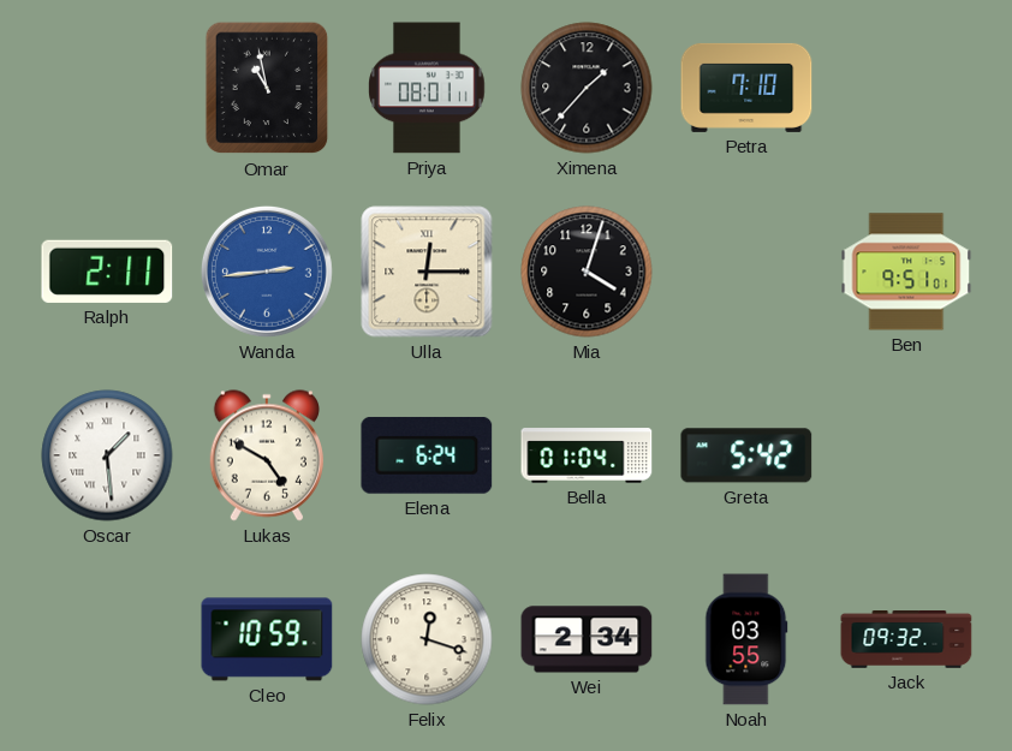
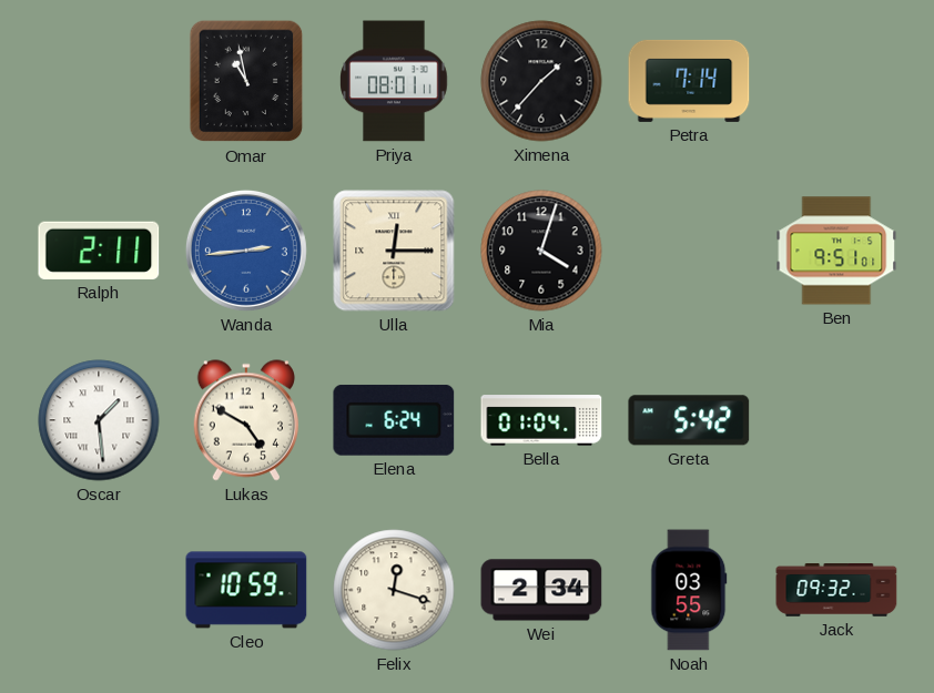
Petra: 7:10 -> 7:14 (689, 81)
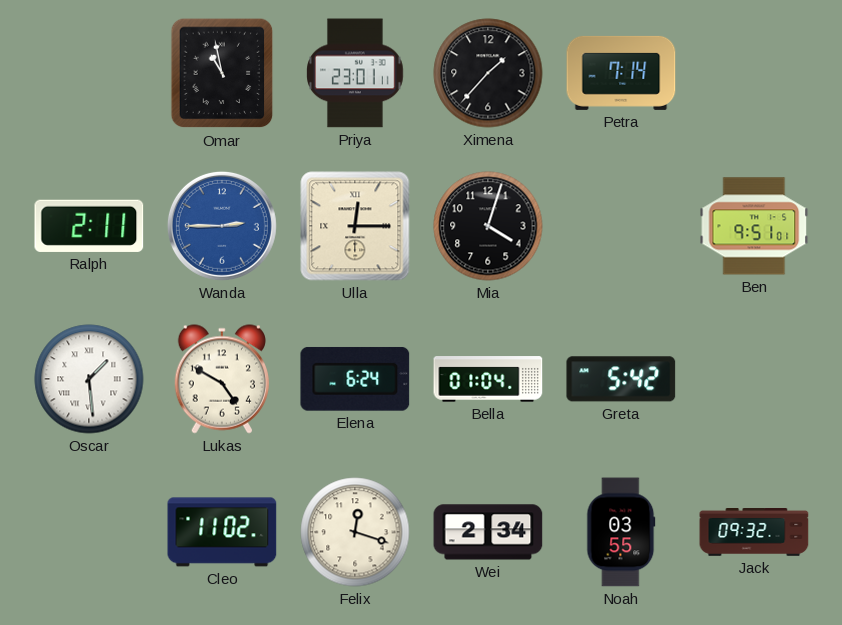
Priya: 08:01 -> 23:01 (355, 73)
Wanda: 2:44 -> 2:45 (222, 226)
Cleo: 10:59 -> 11:02 (222, 532)
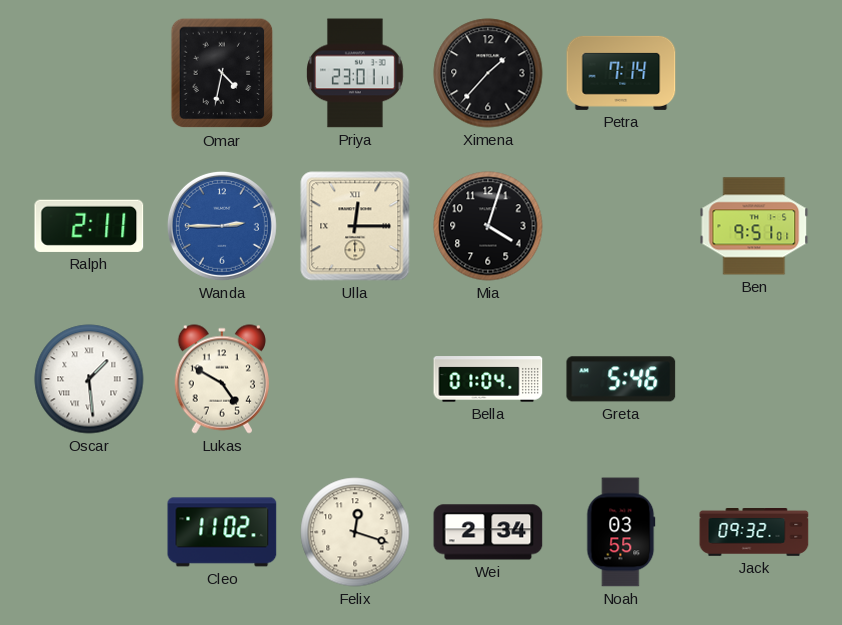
Omar: 10:58 -> 4:32 (222, 73)
Elena: 6:24 -> none (355, 379)
Greta: 5:42 -> 5:46 (621, 379)
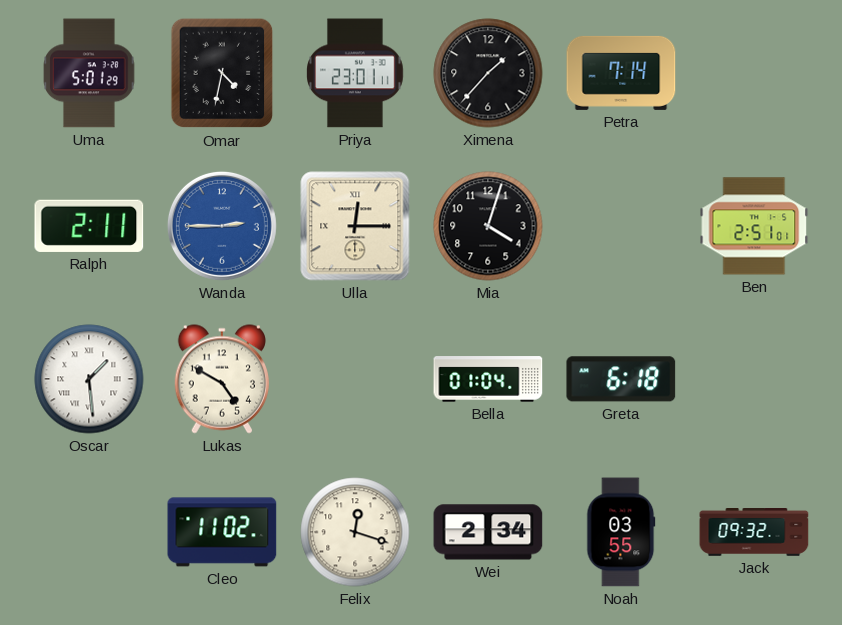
Uma: none -> 5:01 (89, 73)
Ben: 9:51 -> 2:51 (754, 226)
Greta: 5:46 -> 6:18 (621, 379)
